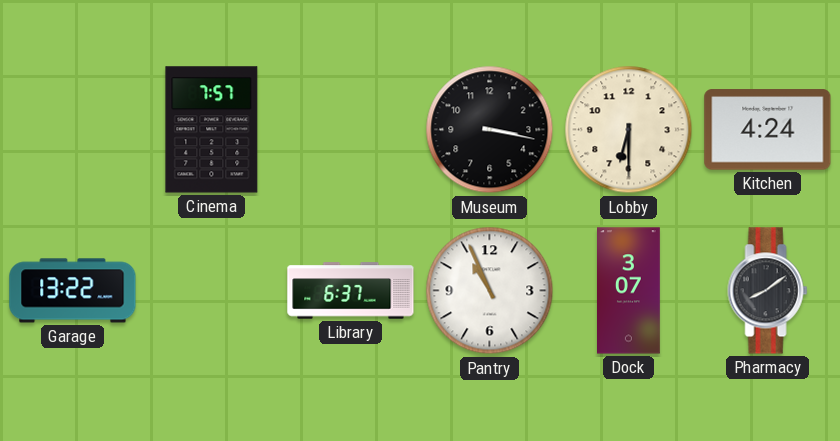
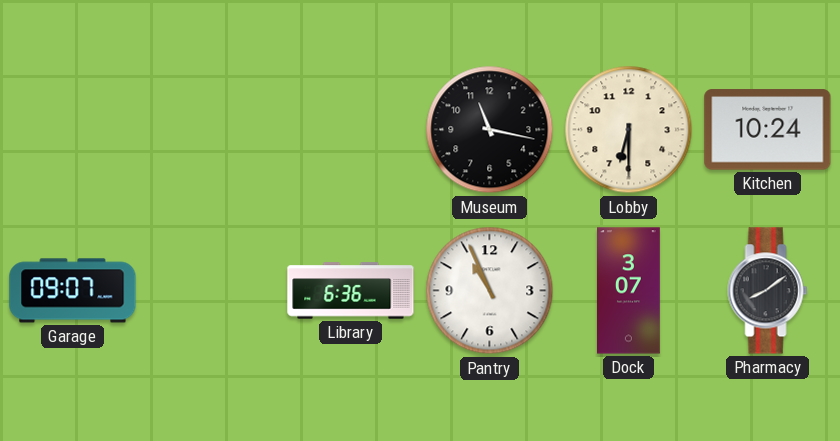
Cinema: 7:57 -> none (212, 130)
Museum: 3:17 -> 11:17 (490, 130)
Kitchen: 4:24 -> 10:24 (768, 130)
Garage: 13:22 -> 09:07 (73, 291)
Library: 6:37 -> 6:36 (351, 291)
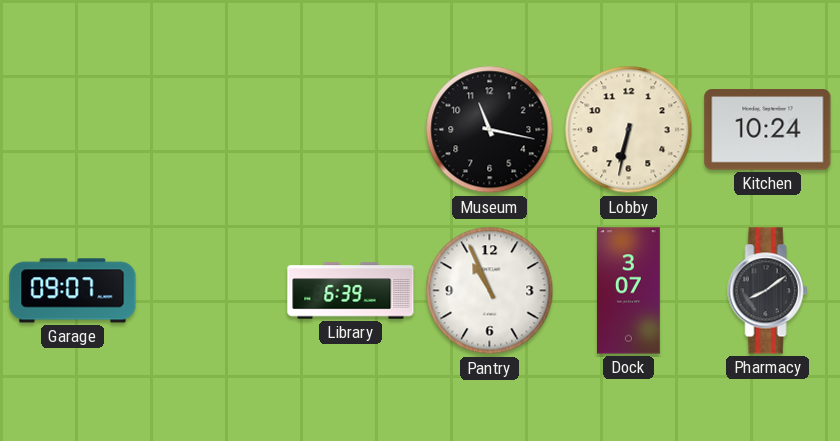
Lobby: 6:30 -> 6:32 (629, 130)
Library: 6:36 -> 6:39 (351, 291)
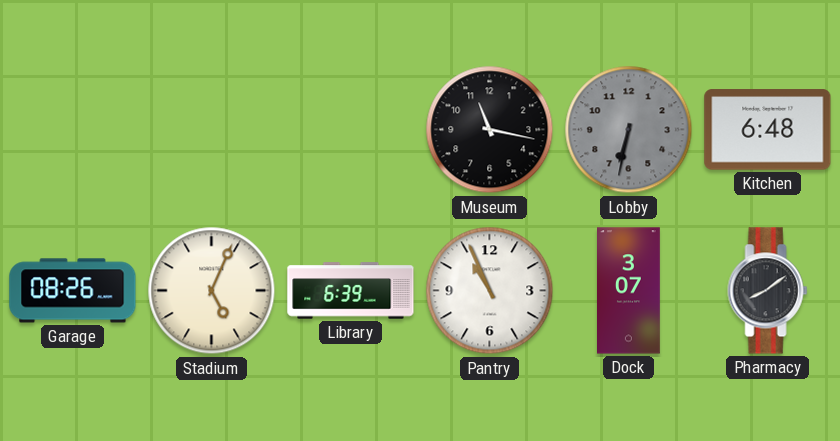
Lobby dial: cream -> grey (629, 130)
Kitchen: 10:24 -> 6:48 (768, 130)
Garage: 09:07 -> 08:26 (73, 291)
Stadium: none -> 5:04 (212, 291)
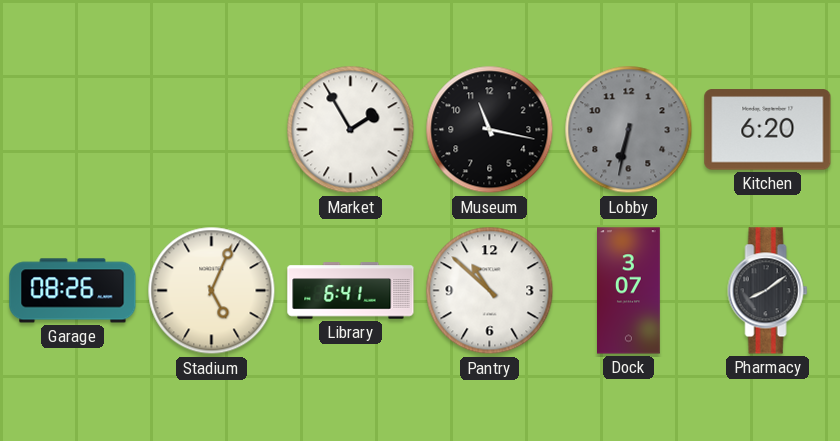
Market: none -> 1:55 (351, 130)
Kitchen: 6:48 -> 6:20 (768, 130)
Library: 6:39 -> 6:41 (351, 291)
Pantry: 10:56 -> 10:52 (490, 291)
